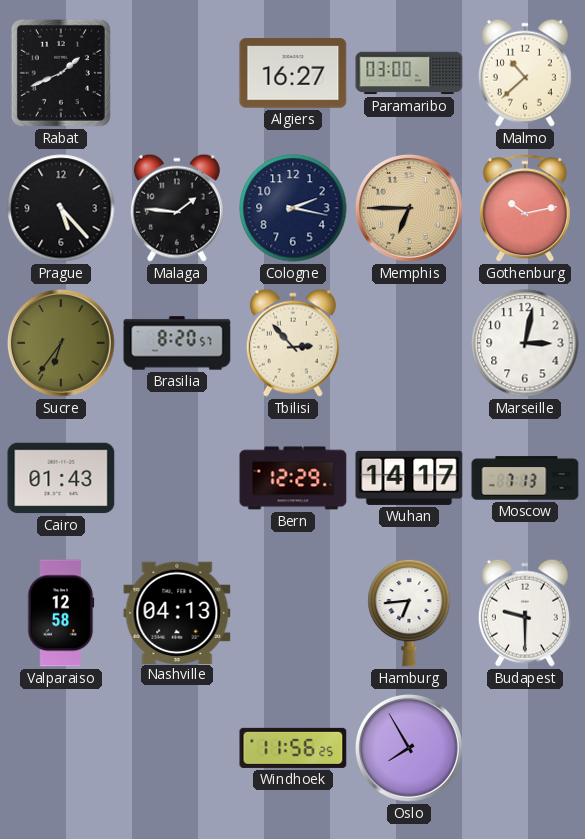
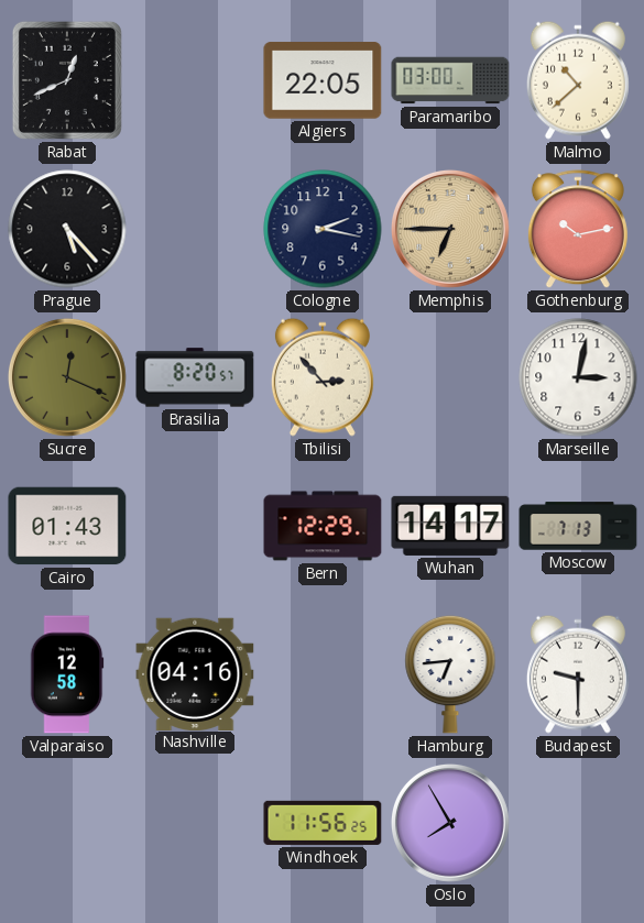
Rabat: 1:41 -> 12:41 (67, 80)
Algiers: 16:27 -> 22:05 (323, 80)
Malaga: 1:46 -> none (177, 208)
Sucre: 6:36 -> 12:19 (67, 377)
Nashville: 04:13 -> 04:16 (195, 673)
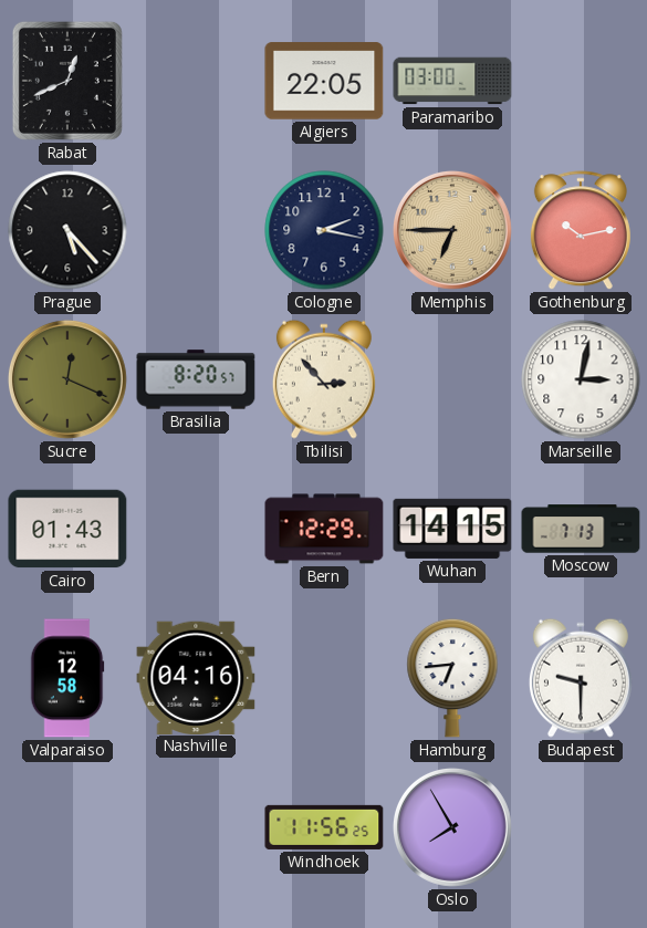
Malmo: 10:38 -> none (578, 80)
Wuhan: 14:17 -> 14:15 (452, 529)
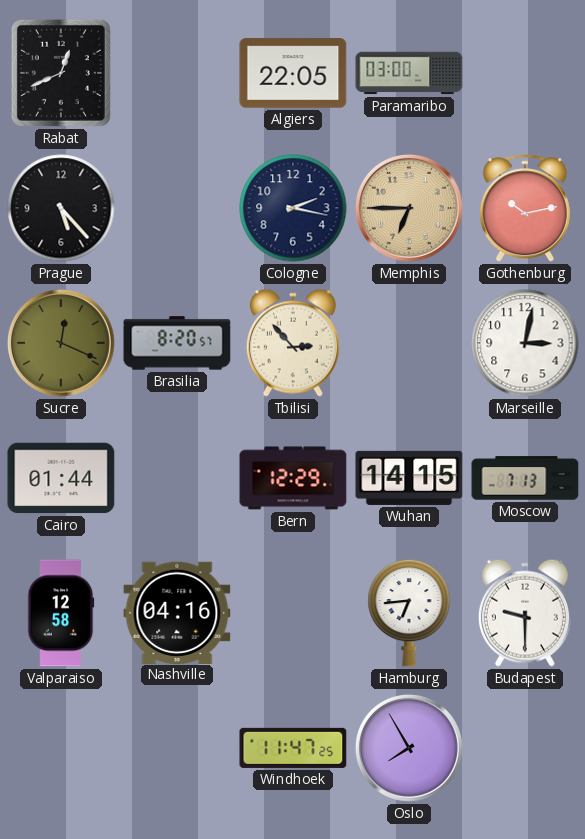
Cairo: 01:43 -> 01:44 (61, 478)
Windhoek: 11:56 -> 11:47 (293, 748)
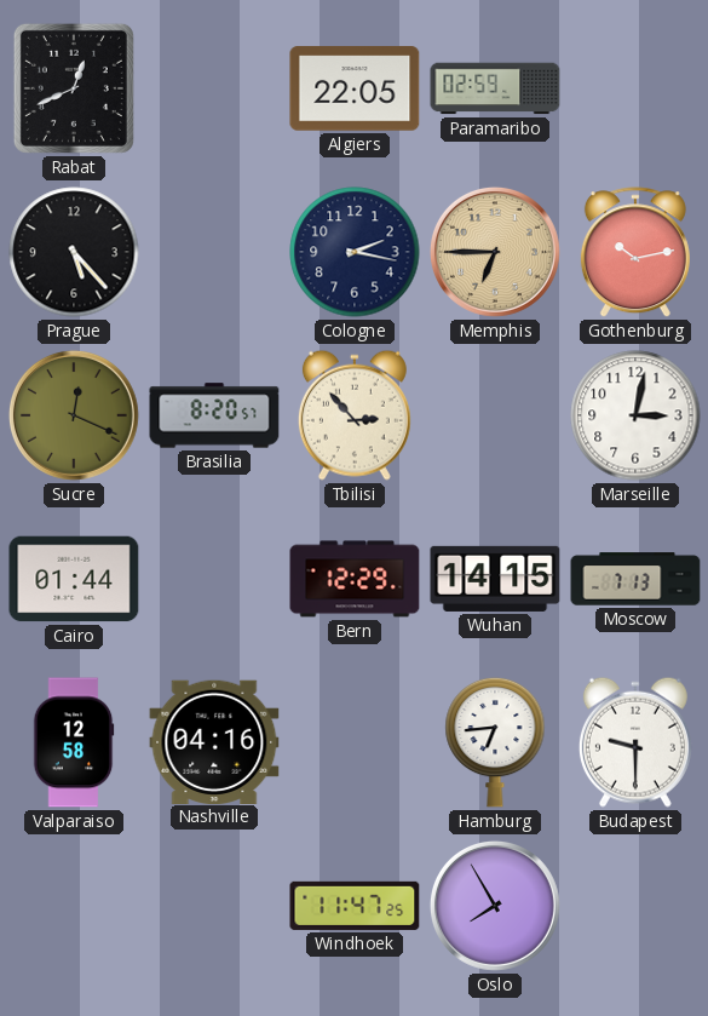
Paramaribo: 03:00 -> 02:59 (495, 88)
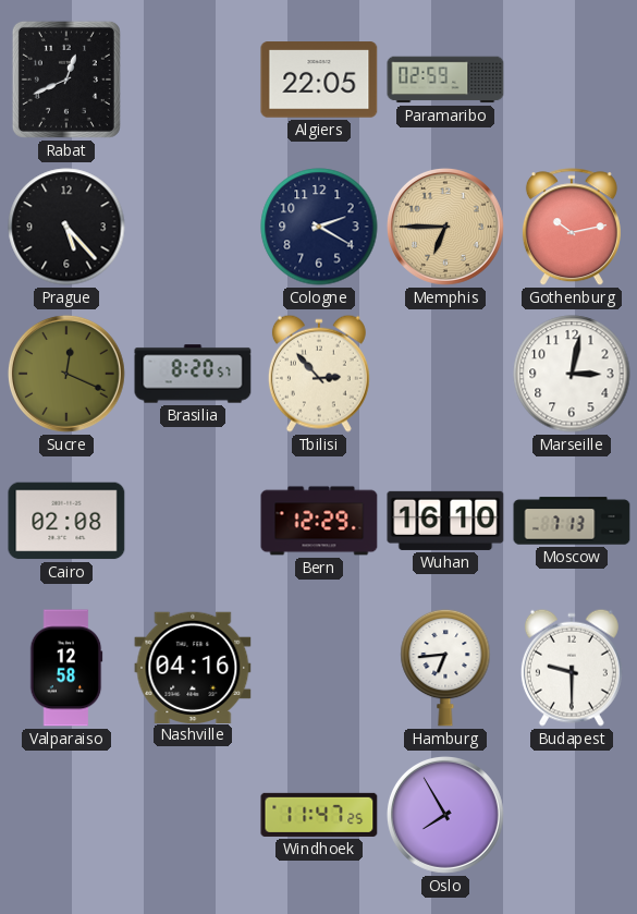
Cologne: 2:17 -> 2:20 (319, 227)
Cairo: 01:44 -> 02:08 (66, 521)
Wuhan: 14:15 -> 16:10 (445, 521)
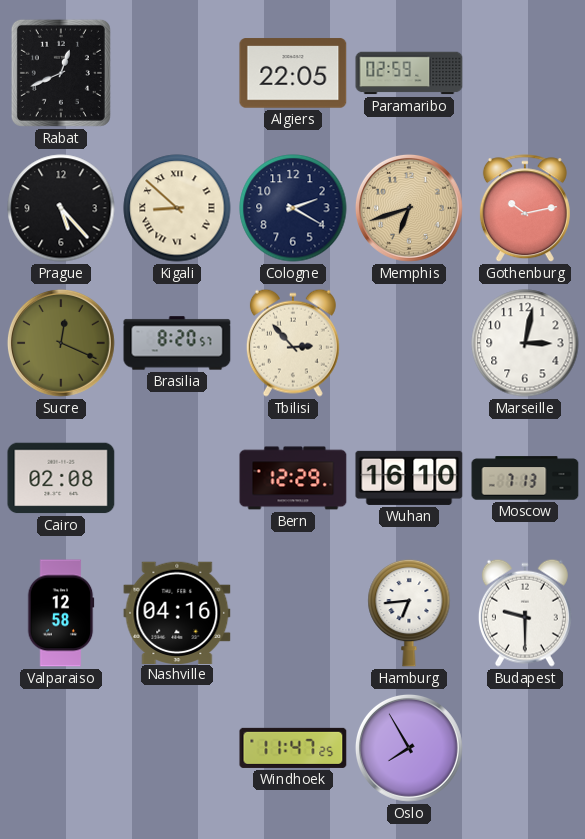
Kigali: none -> 8:52 (177, 208)
Memphis: 6:45 -> 6:42 (409, 208)
